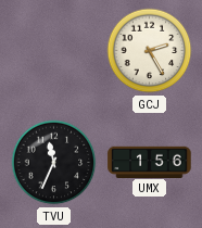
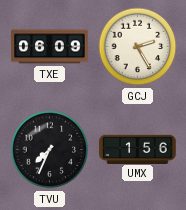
TXE: none -> 06:09 (50, 47)
TVU: 11:34 -> 7:34 (50, 150)
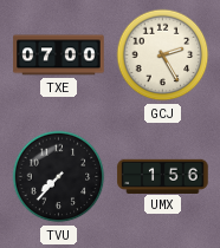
TXE: 06:09 -> 07:00 (59, 56)
TVU: 7:34 -> 7:37 (59, 177)
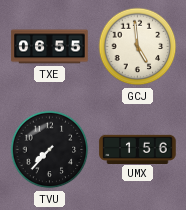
TXE: 07:00 -> 06:55 (50, 47)
GCJ: 2:25 -> 4:59 (138, 47)
